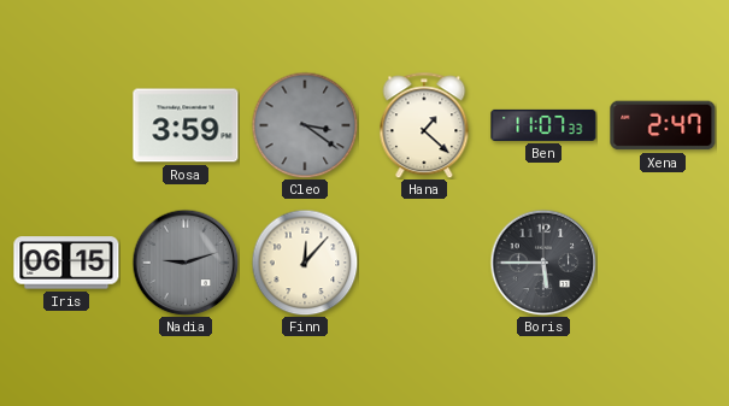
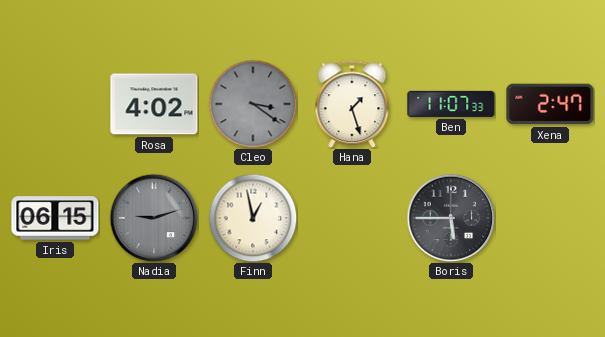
Rosa: 3:59 -> 4:02 (154, 104)
Hana: 1:22 -> 1:27 (352, 104)
Finn: 12:07 -> 12:58 (253, 218)
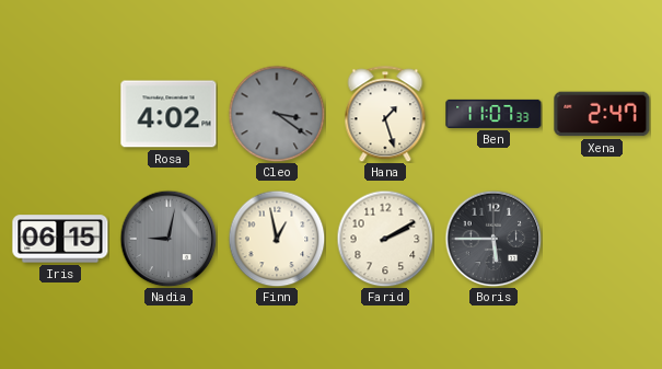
Nadia: 9:12 -> 9:02 (169, 239)
Farid: none -> 2:10 (385, 239)
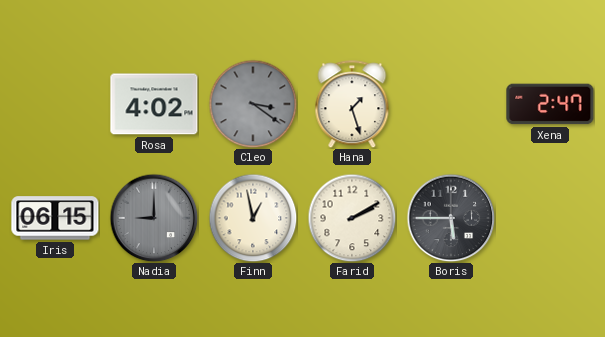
Ben: 11:07 -> none (493, 114)
Nadia: 9:02 -> 9:00 (154, 218)
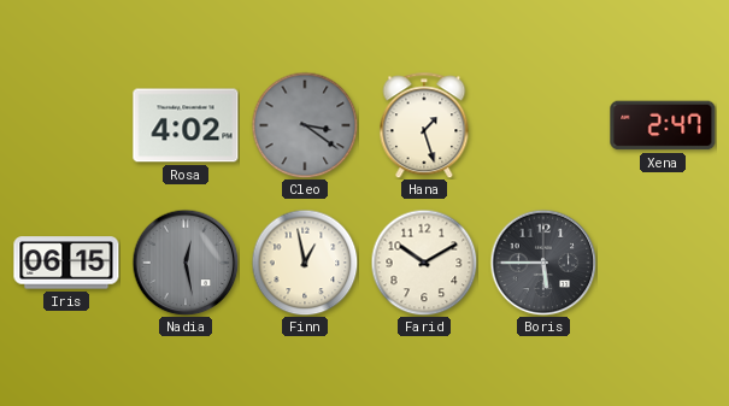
Nadia: 9:00 -> 12:28 (186, 263)
Farid: 2:10 -> 10:10 (424, 263)
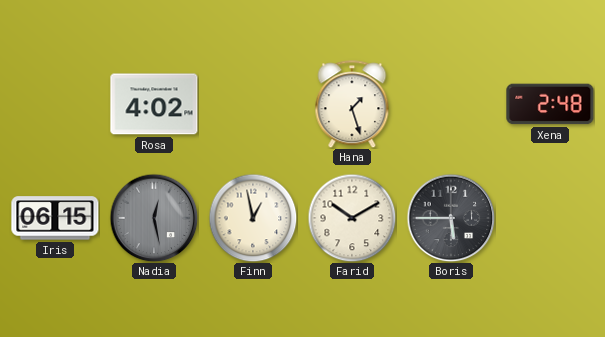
Cleo: 3:21 -> none (305, 125)
Xena: 2:47 -> 2:48 (550, 104)
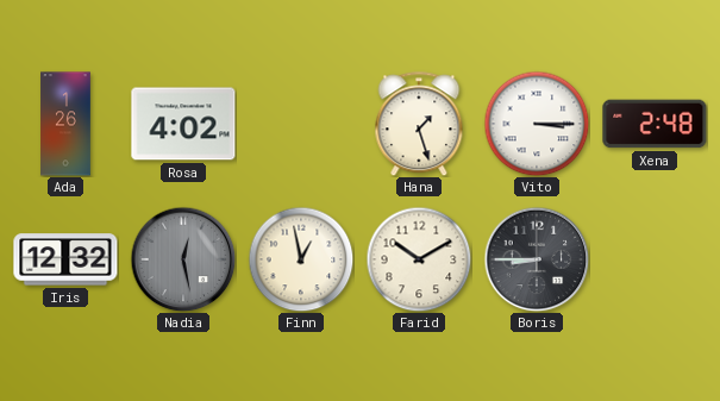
Ada: none -> 1:26 (65, 124)
Vito: none -> 3:15 (537, 124)
Iris: 06:15 -> 12:32 (65, 259)
Boris: 5:45 -> 8:45 (537, 259)
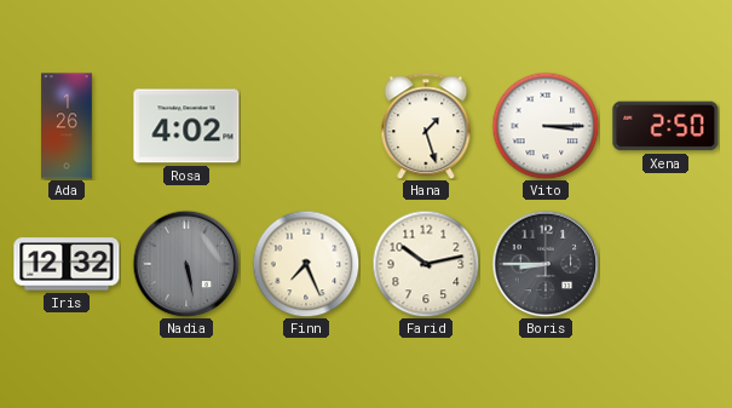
Xena: 2:48 -> 2:50 (665, 126)
Nadia: 12:28 -> 5:28 (186, 264)
Finn: 12:58 -> 7:26 (306, 264)
Farid: 10:10 -> 10:13 (426, 264)
